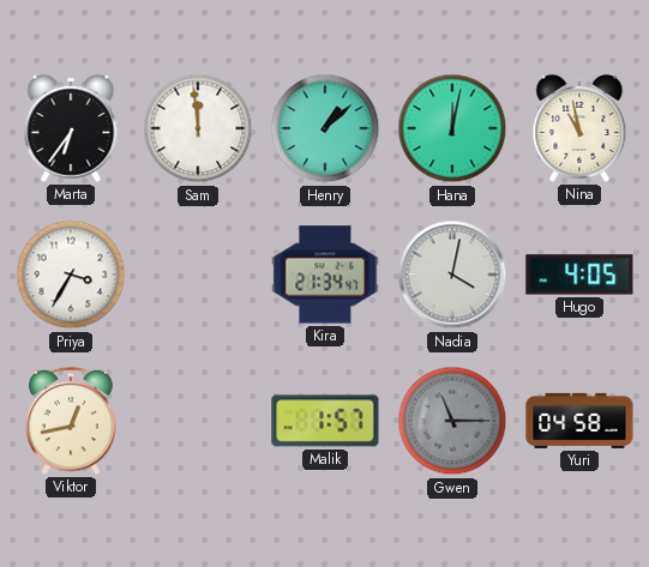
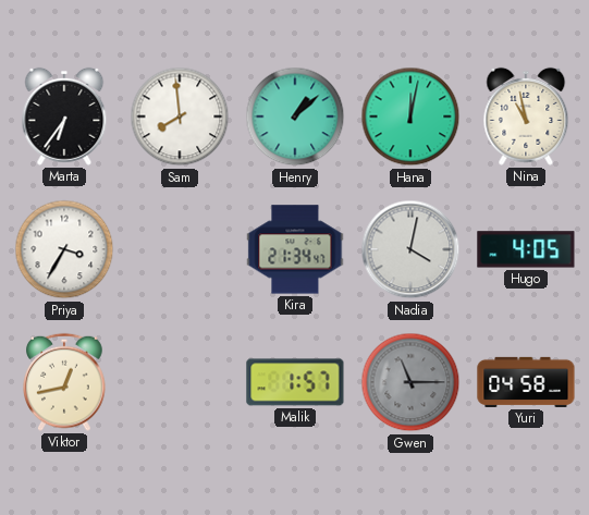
Sam: 11:59 -> 7:59 (180, 117)
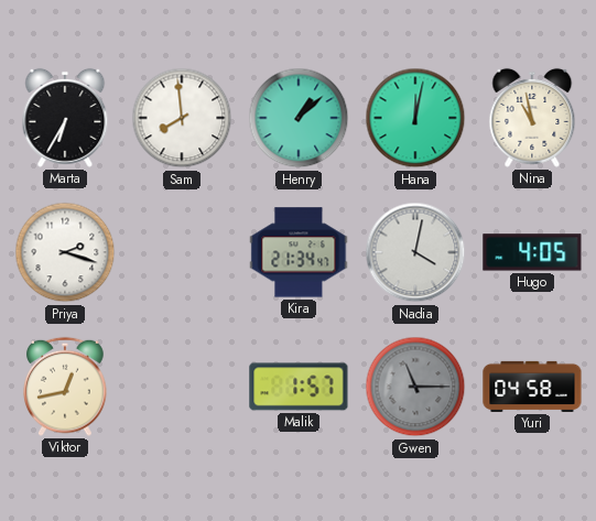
Marta: 6:36 -> 6:35 (65, 118)
Priya: 3:35 -> 2:18 (65, 252)
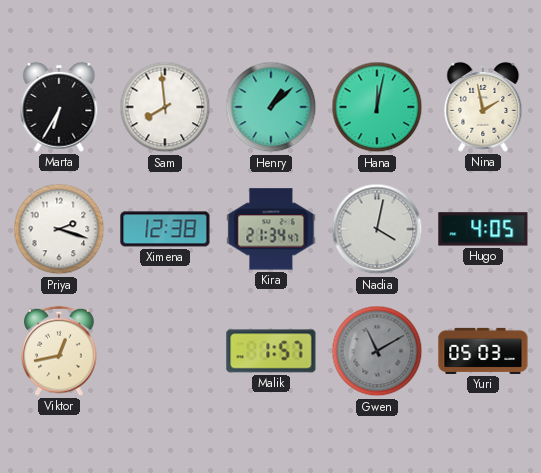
Nina: 10:58 -> 1:58 (483, 107)
Ximena: none -> 12:38 (165, 229)
Gwen: 11:15 -> 11:10 (377, 351)
Yuri: 04:58 -> 05:03 (483, 351)
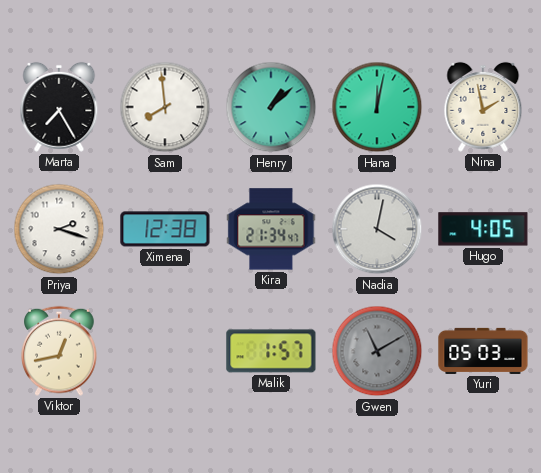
Marta: 6:35 -> 7:25 (59, 107)
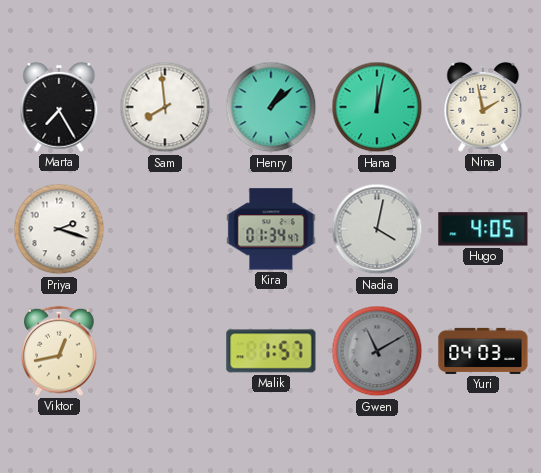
Ximena: 12:38 -> none (165, 229)
Kira: 21:34 -> 01:34 (271, 229)
Yuri: 05:03 -> 04:03 (483, 351)
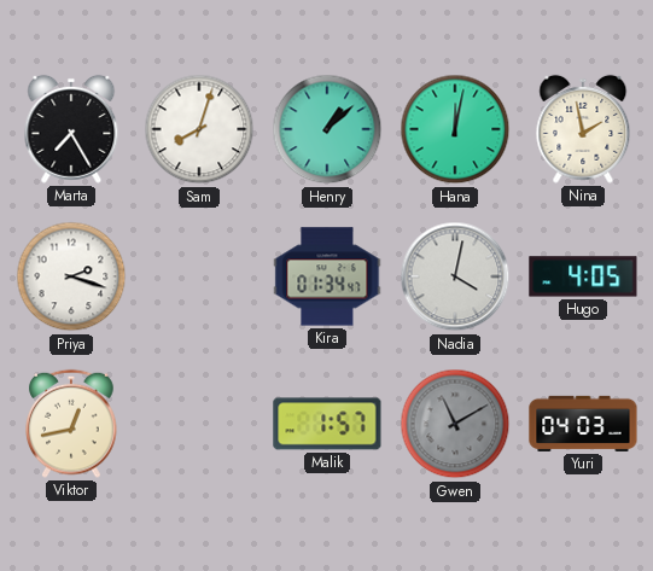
Sam: 7:59 -> 8:03 (199, 129)
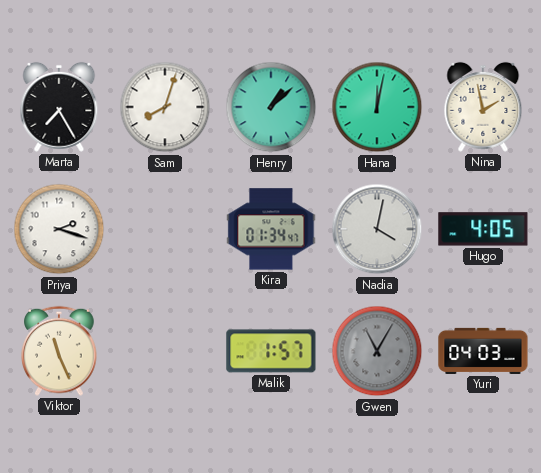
Viktor: 12:43 -> 11:26 (59, 351)
Gwen: 11:10 -> 11:05 (377, 351)
